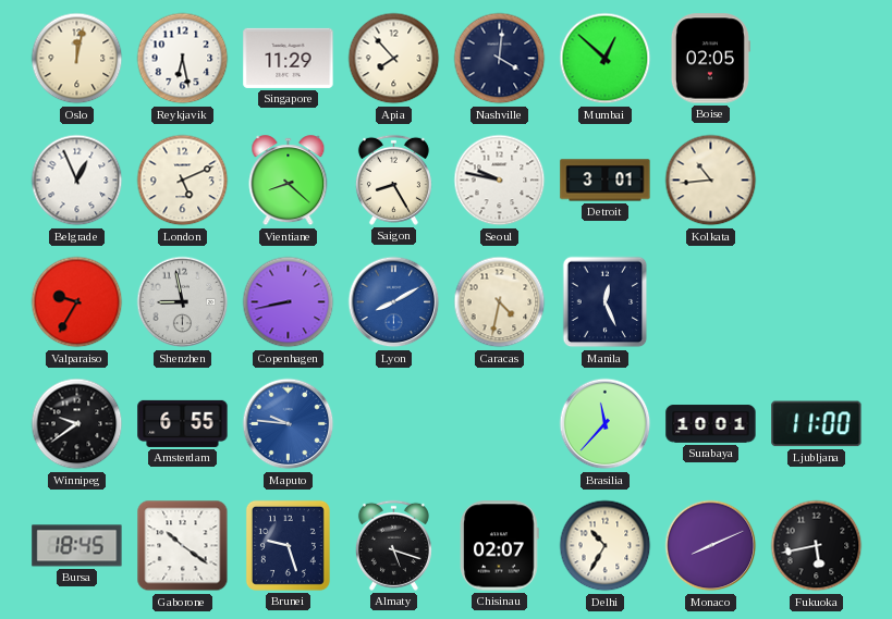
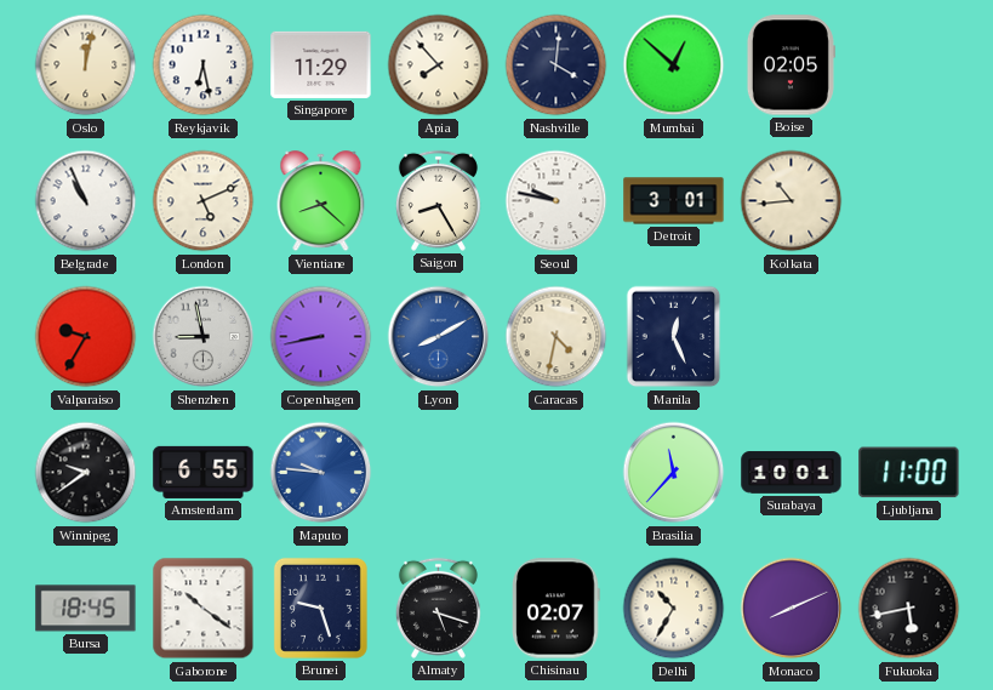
Belgrade: 12:56 -> 10:56 (86, 201)
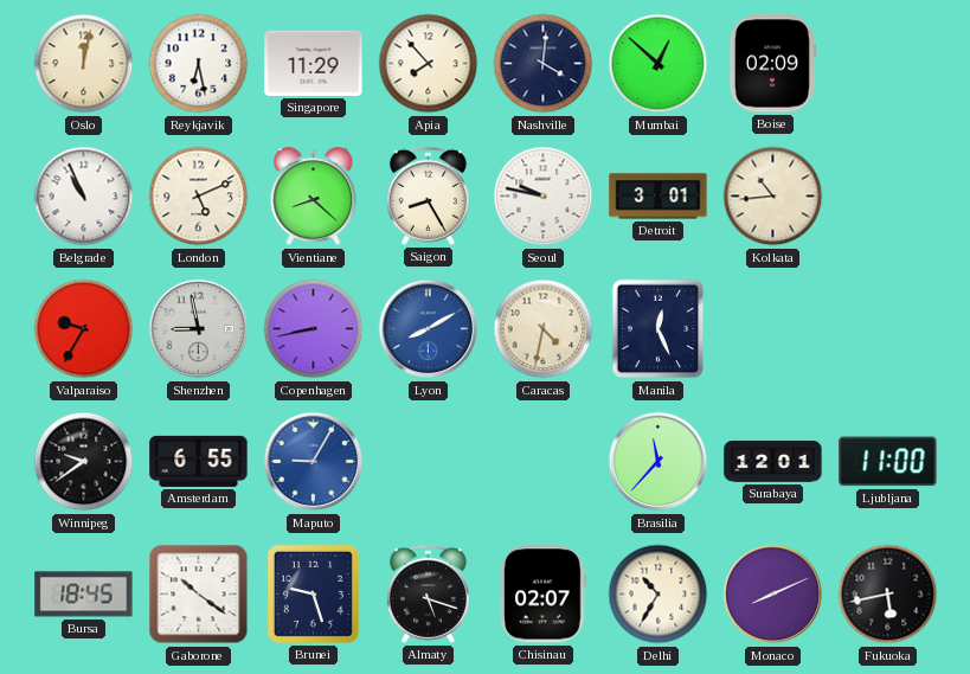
Boise: 02:05 -> 02:09 (772, 64)
Maputo: 9:46 -> 9:05 (314, 462)
Surabaya: 10:01 -> 12:01 (773, 462)
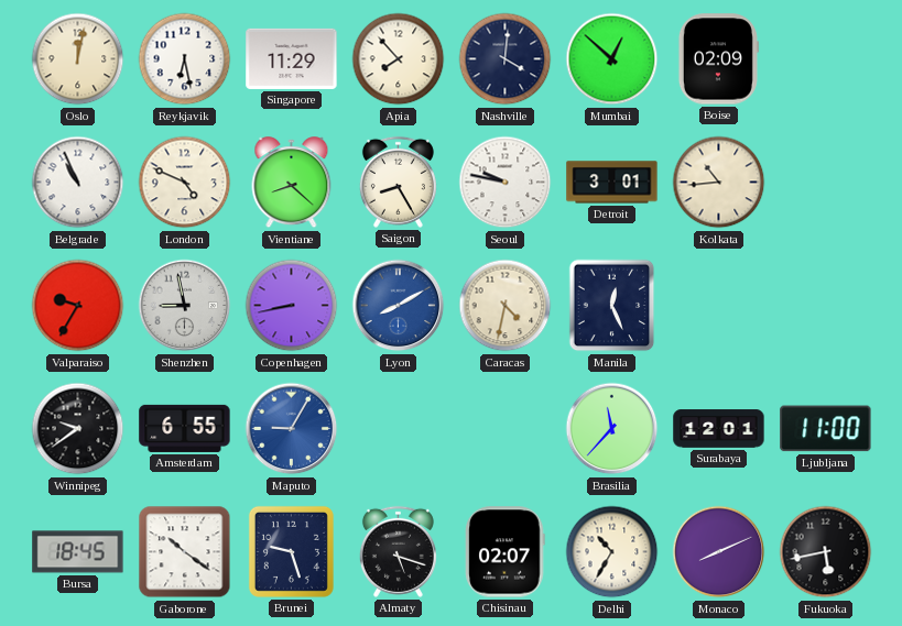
London: 5:11 -> 4:49 (185, 183)
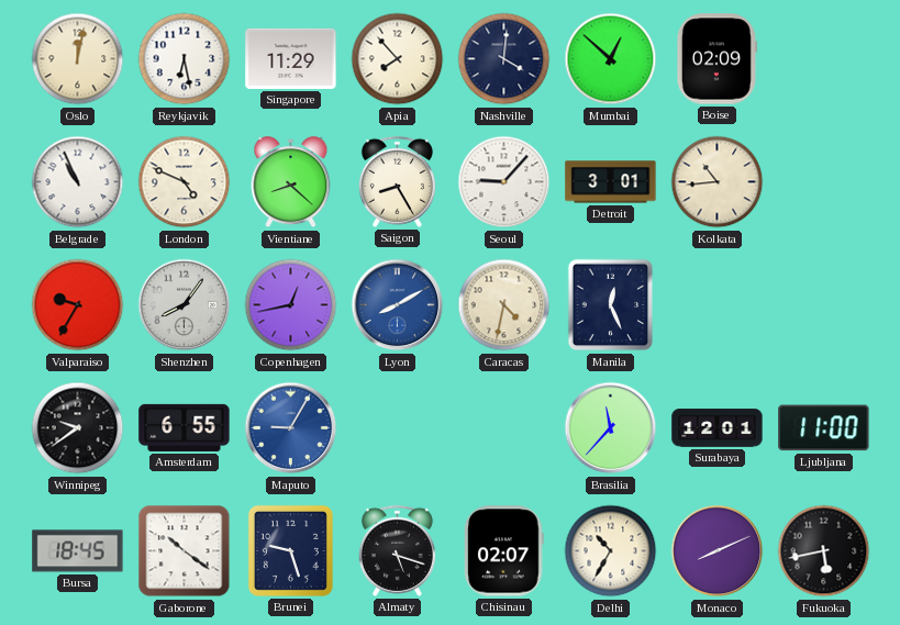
Seoul: 9:47 -> 9:07 (504, 182)
Shenzhen: 8:58 -> 8:06 (185, 305)
Copenhagen: 8:43 -> 12:43 (291, 305)
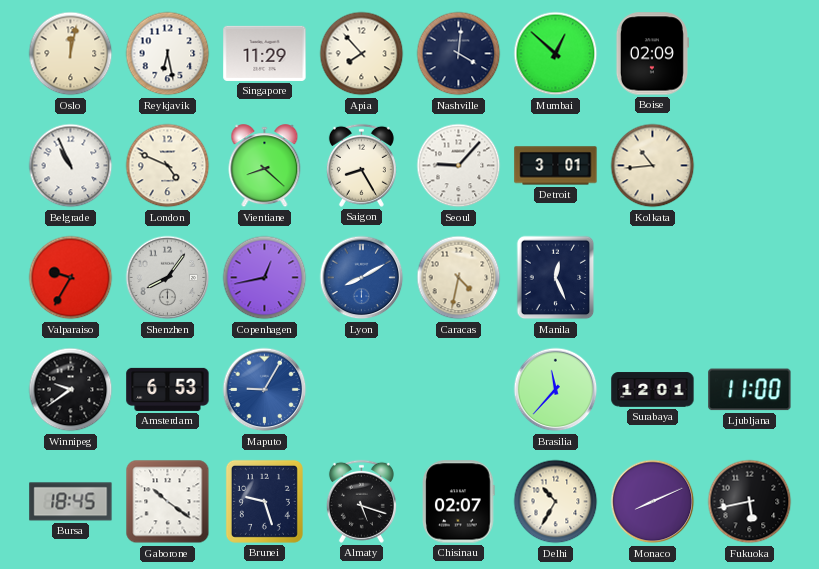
Amsterdam: 6:55 -> 6:53 (168, 389)
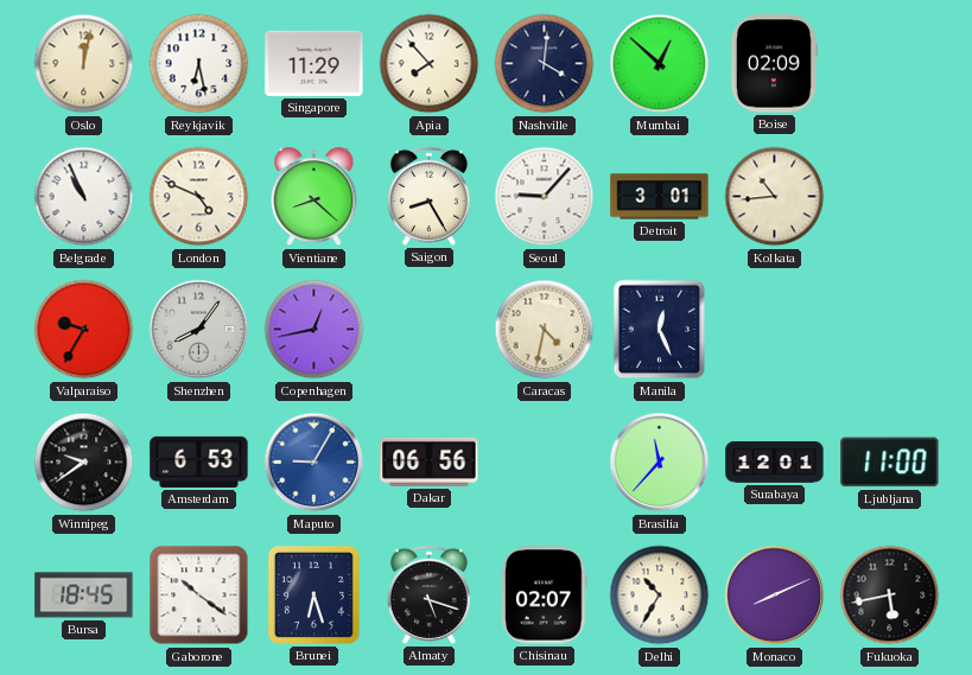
Lyon: 8:10 -> none (362, 278)
Dakar: none -> 06:56 (430, 461)
Brunei: 9:27 -> 6:27 (313, 594)
